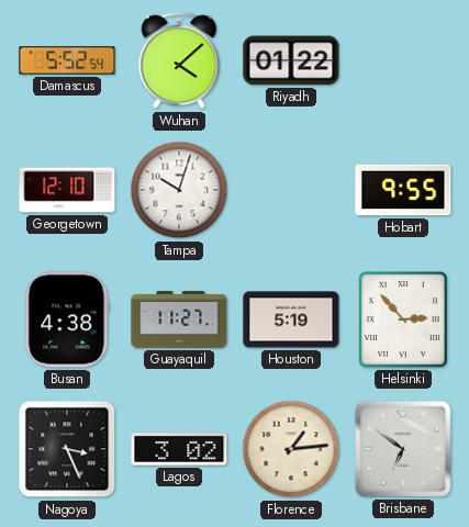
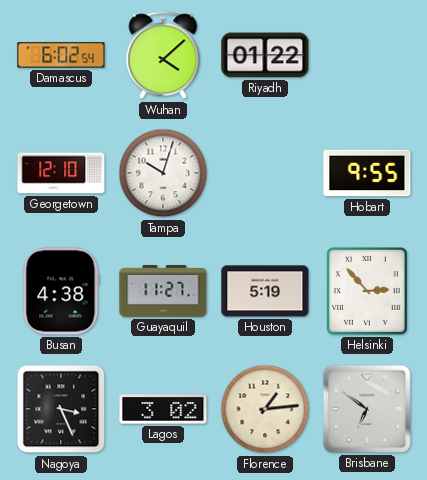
Damascus: 5:52 -> 6:02 (61, 55)
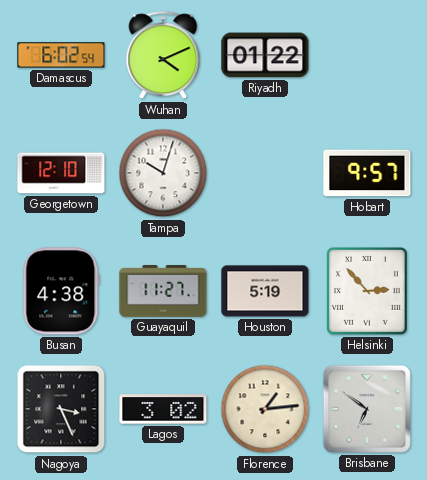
Wuhan: 4:08 -> 4:11 (163, 56)
Hobart: 9:55 -> 9:57 (367, 173)
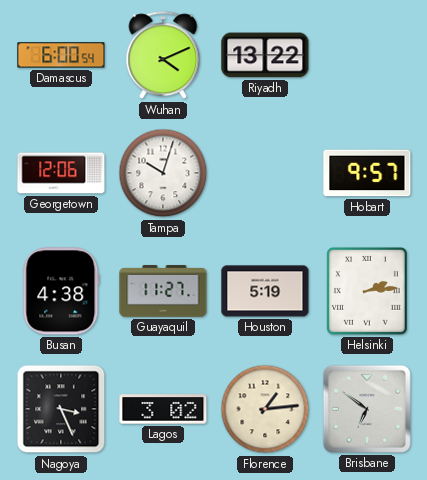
Damascus: 6:02 -> 6:00 (61, 55)
Riyadh: 01:22 -> 13:22 (265, 55)
Georgetown: 12:10 -> 12:06 (61, 173)
Helsinki: 2:53 -> 2:14 (368, 292)
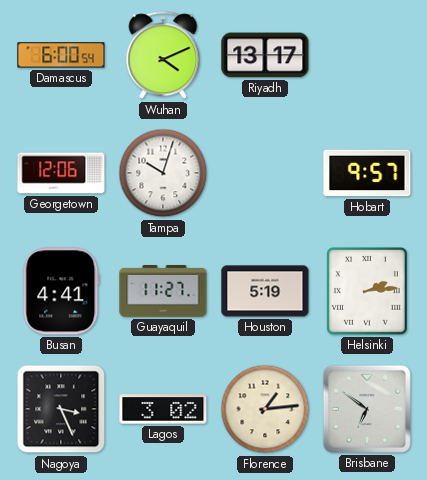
Riyadh: 13:22 -> 13:17 (265, 55)
Busan: 4:38 -> 4:41 (61, 291)
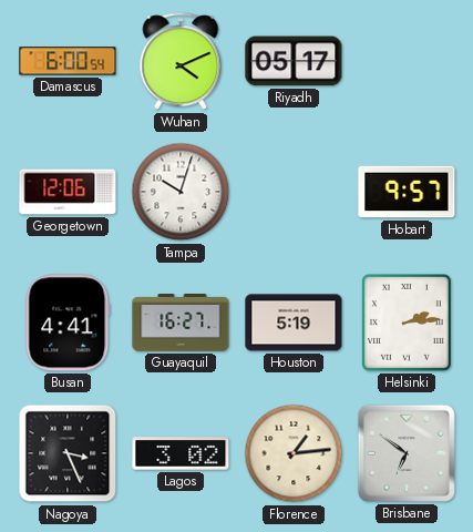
Riyadh: 13:17 -> 05:17 (294, 61)
Guayaquil: 11:27 -> 16:27 (181, 323)
